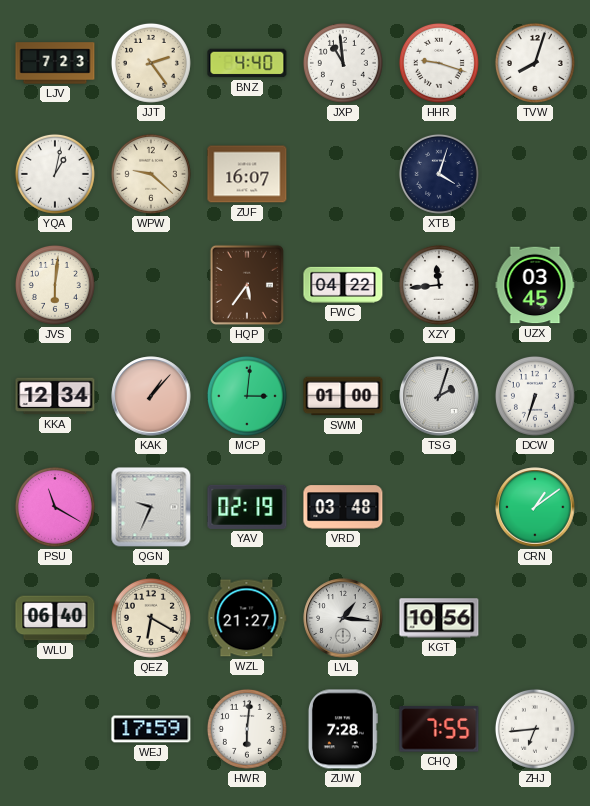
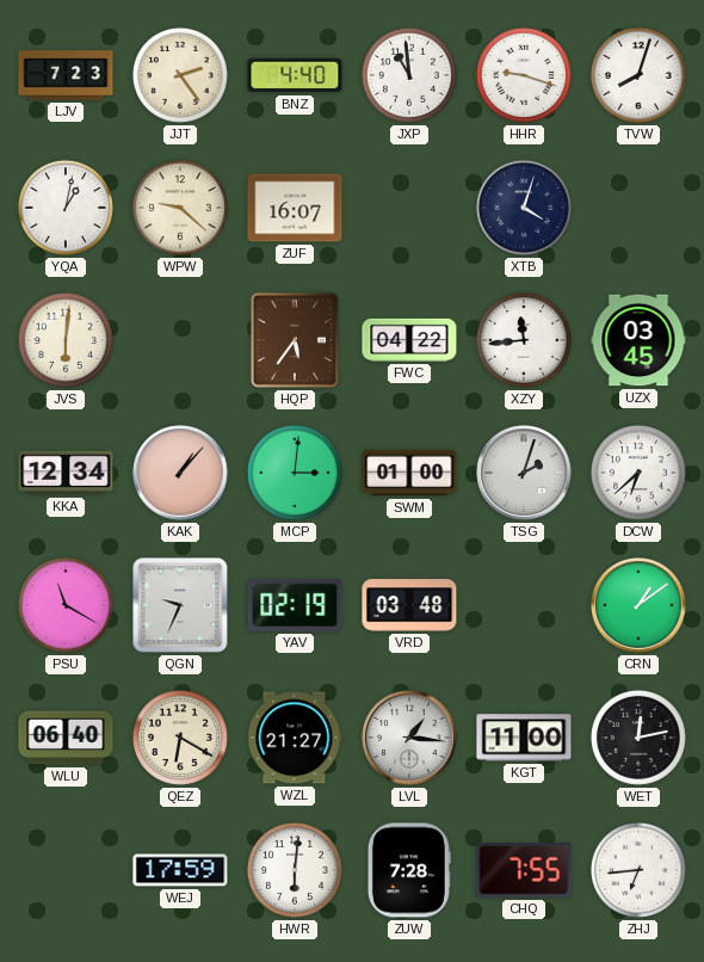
DCW: 6:33 -> 6:38 (638, 473)
KGT: 10:56 -> 11:00 (524, 738)
WET: none -> 12:13 (638, 738)
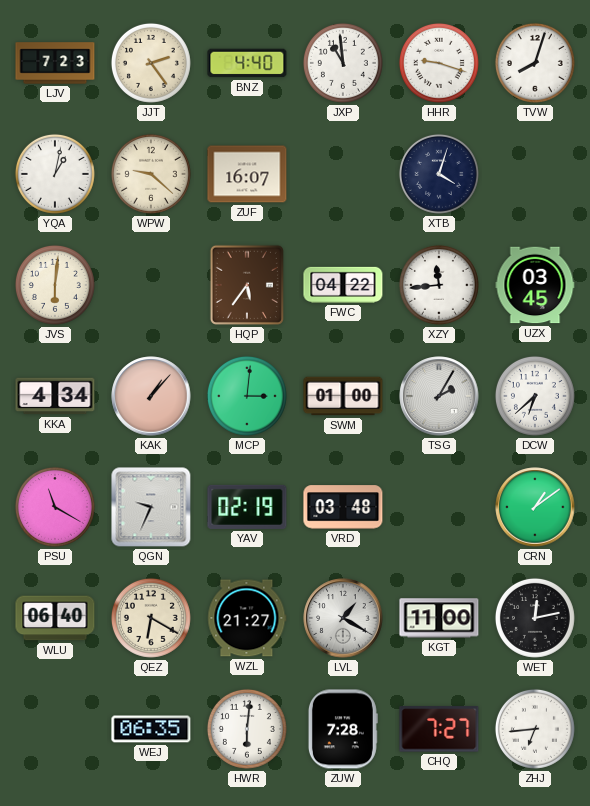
KKA: 12:34 -> 4:34 (55, 396)
TSG: 2:03 -> 2:05 (439, 396)
LVL: 1:16 -> 1:20 (343, 618)
WEJ: 17:59 -> 06:35 (151, 729)
CHQ: 7:55 -> 7:27 (439, 729)
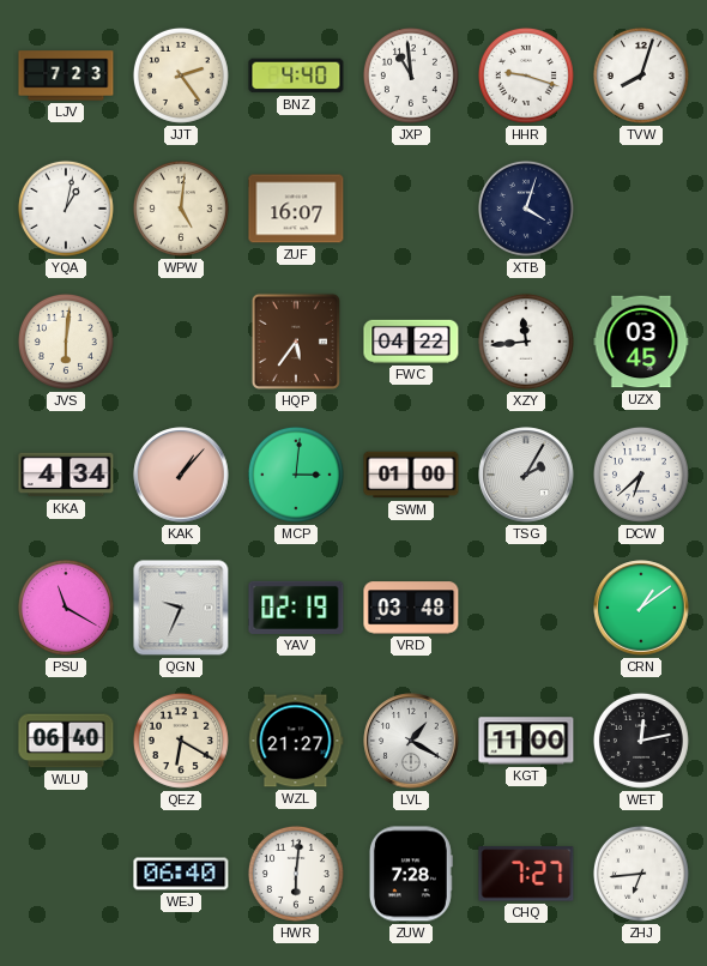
WPW: 9:22 -> 5:01 (181, 209)
WEJ: 06:35 -> 06:40 (181, 874)
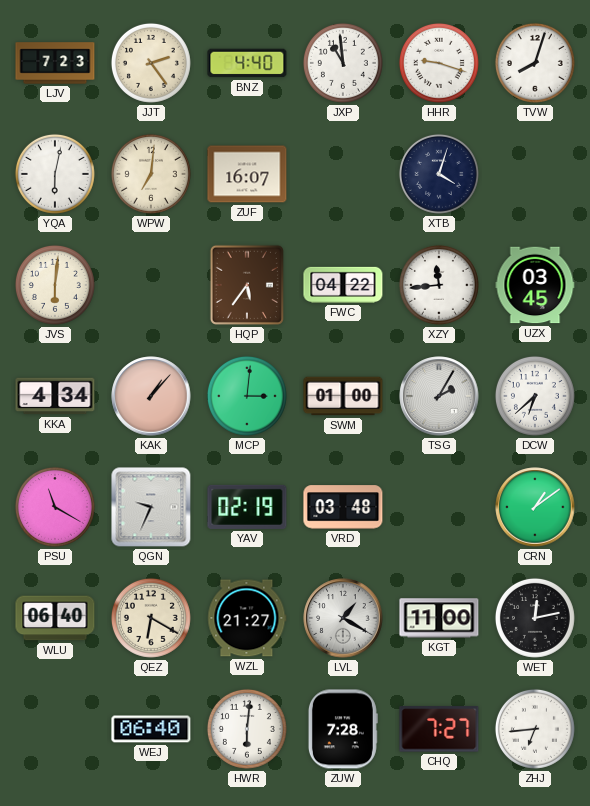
YQA: 1:02 -> 6:02 (55, 174)
WPW: 5:01 -> 7:01 (151, 174)
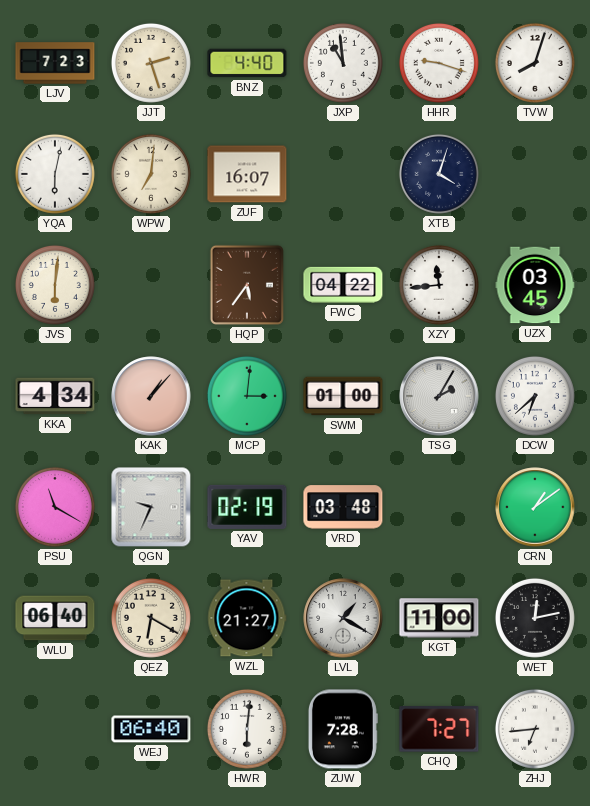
JJT: 2:24 -> 2:27 (151, 63)
